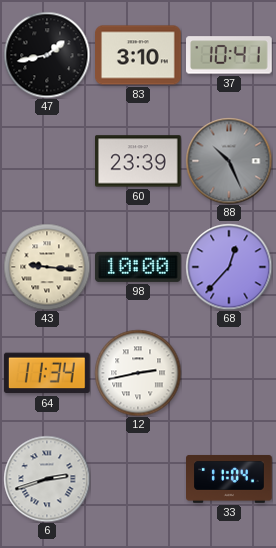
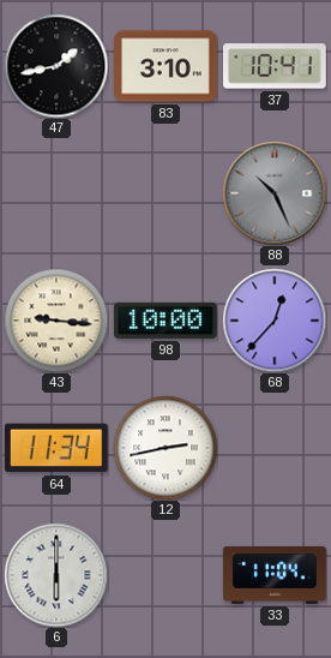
60: 23:39 -> none (139, 161)
6: 2:42 -> 6:00 (56, 575)
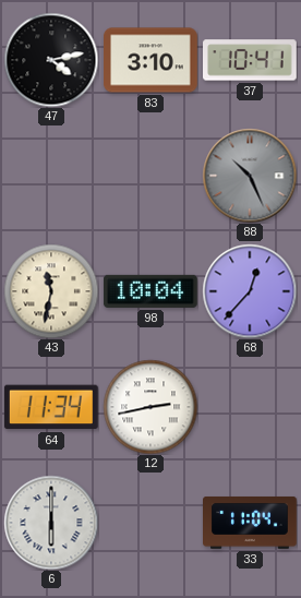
47: 1:43 -> 4:13 (51, 60)
43: 9:16 -> 11:32 (51, 291)
98: 10:00 -> 10:04 (150, 291)
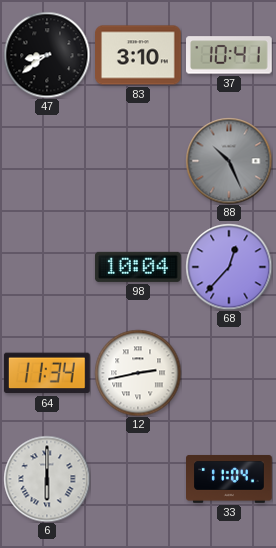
47: 4:13 -> 8:39 (47, 55)
43: 11:32 -> none (51, 291)
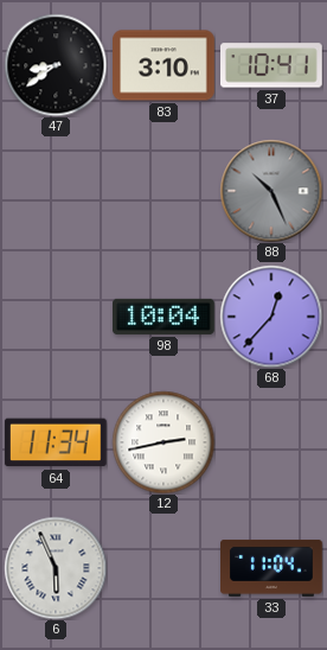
6: 6:00 -> 5:56 (56, 568)
